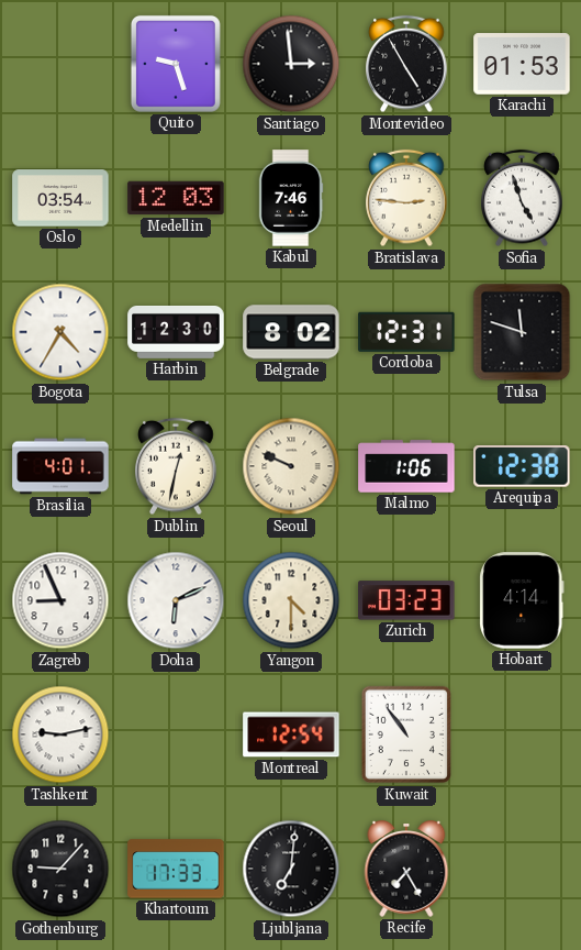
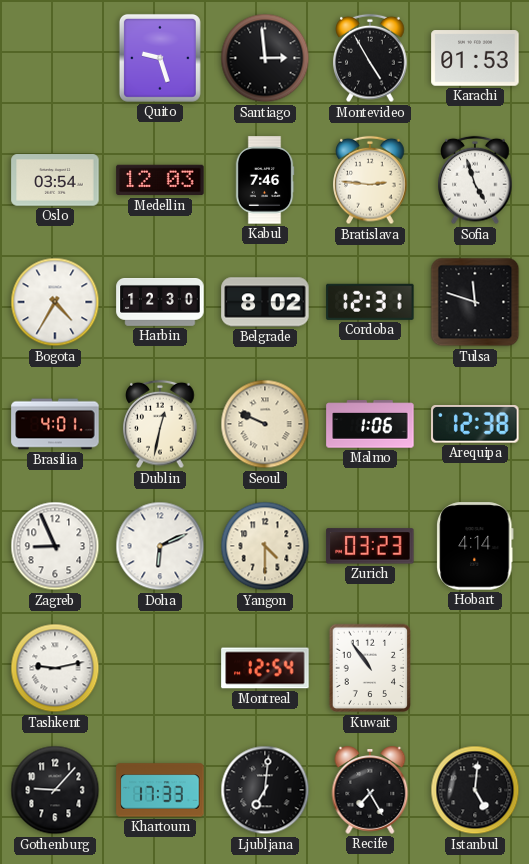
Istanbul: none -> 5:01 (475, 790)
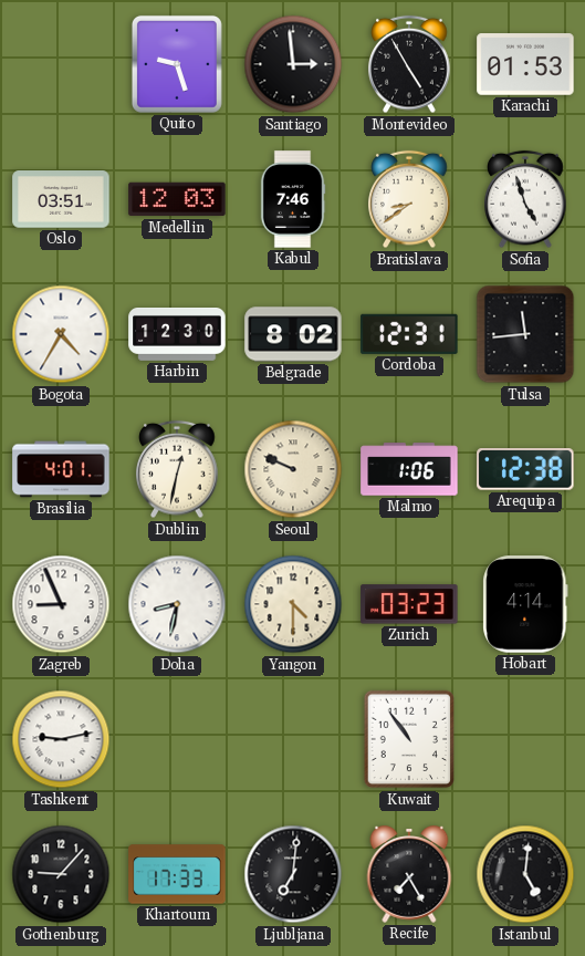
Oslo: 03:54 -> 03:51 (61, 199)
Bratislava: 2:46 -> 8:39 (409, 199)
Tulsa: 11:48 -> 11:44 (525, 334)
Doha: 6:11 -> 8:32 (177, 604)
Montreal: 12:54 -> none (265, 668)
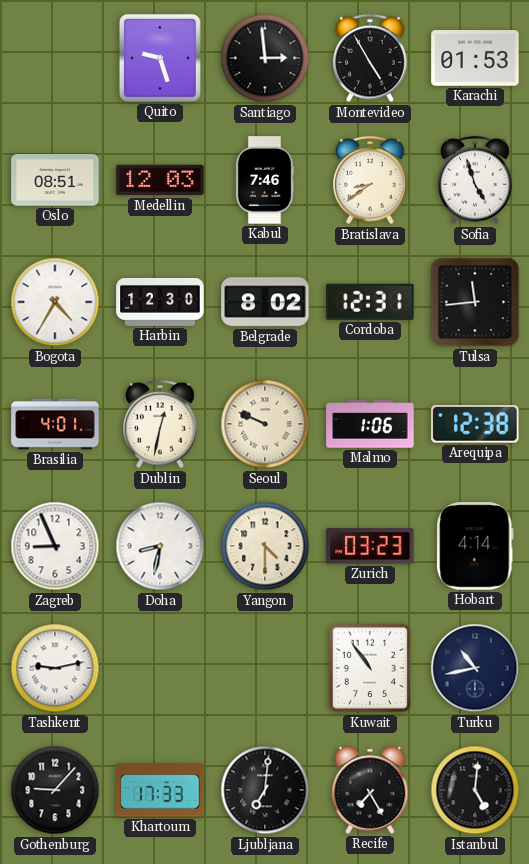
Oslo: 03:51 -> 08:51 (55, 180)
Turku: none -> 10:43 (475, 668)
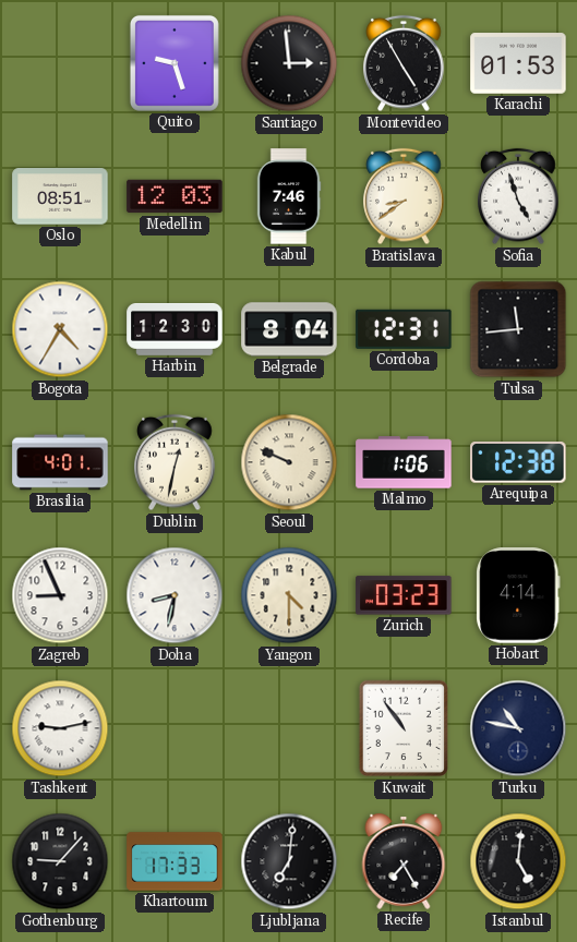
Belgrade: 8:02 -> 8:04 (289, 329)
Turku: 10:43 -> 10:47 (518, 728)
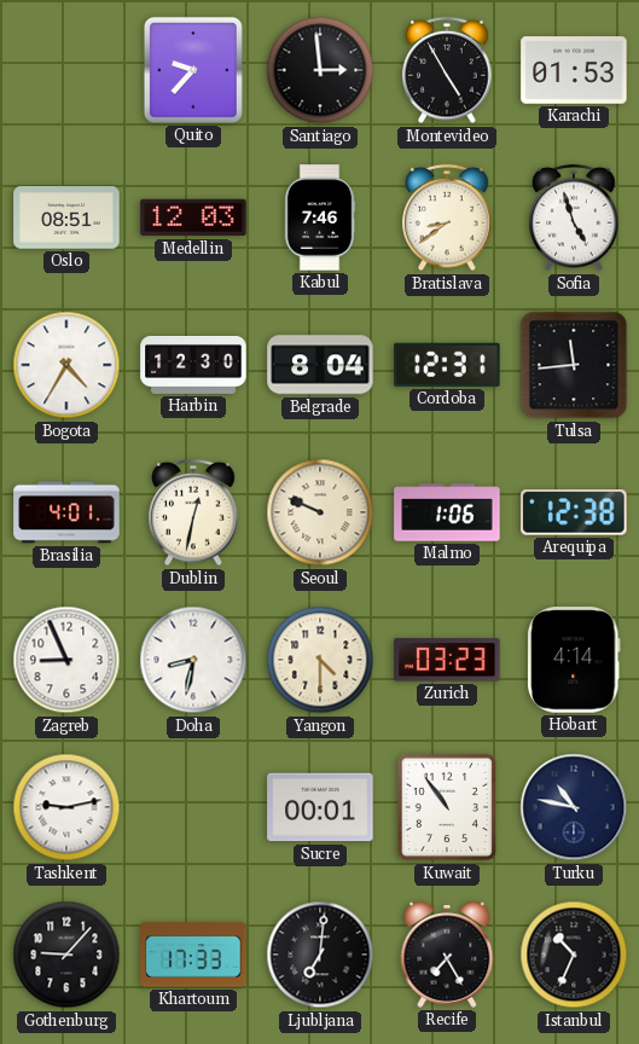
Quito: 9:27 -> 9:37 (193, 70)
Sucre: none -> 00:01 (320, 807)
Istanbul: 5:01 -> 10:34 (574, 955)
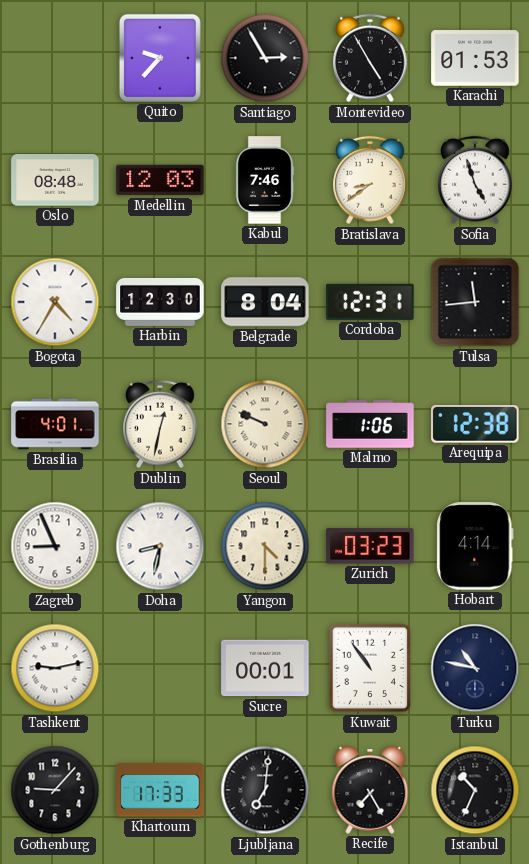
Santiago: 2:59 -> 2:55 (265, 58)
Oslo: 08:51 -> 08:48 (55, 180)
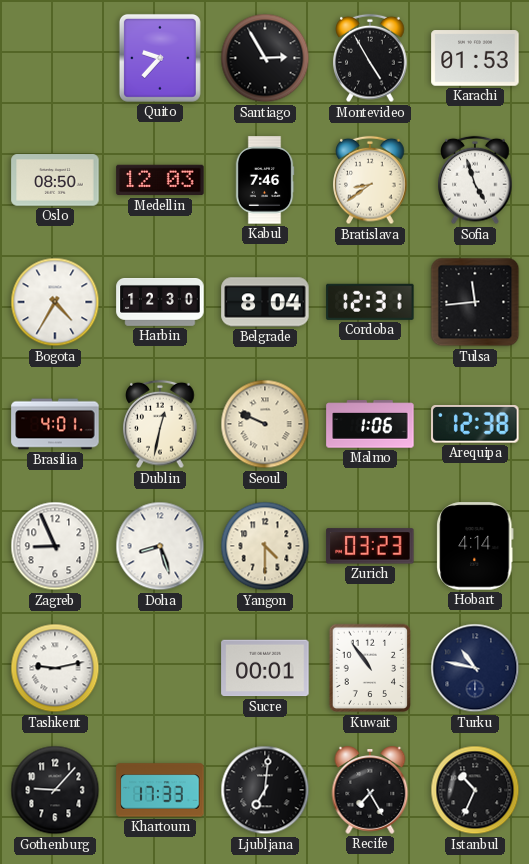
Oslo: 08:48 -> 08:50 (55, 180)
Doha: 8:32 -> 8:27 (160, 546)
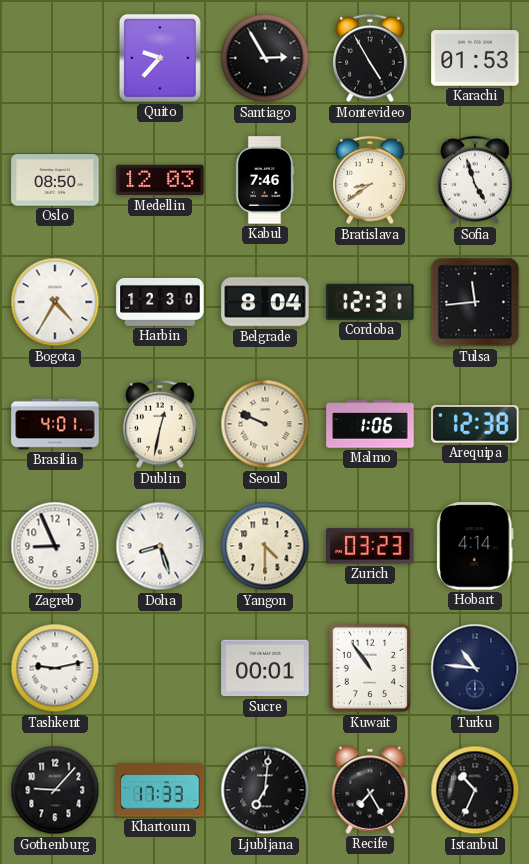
Turku: 10:47 -> 10:46 (475, 668)
